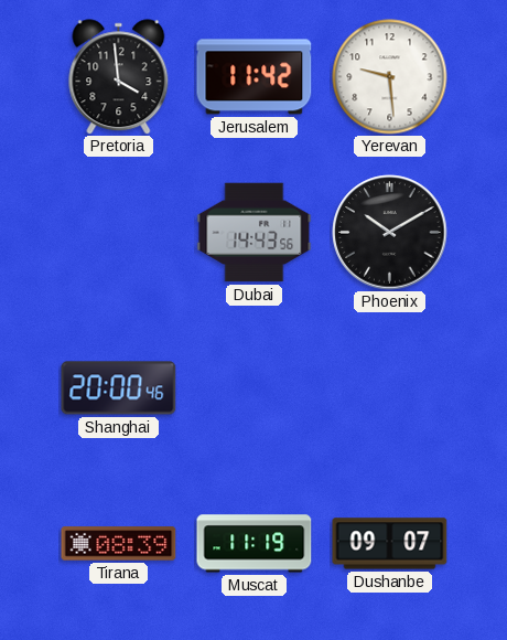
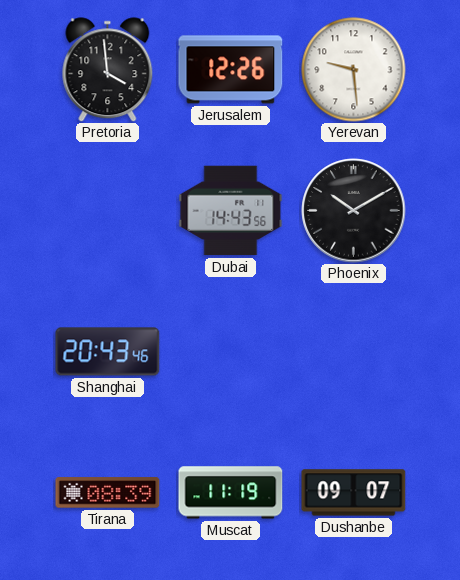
Jerusalem: 11:42 -> 12:26 (231, 70)
Shanghai: 20:00 -> 20:43 (108, 352)
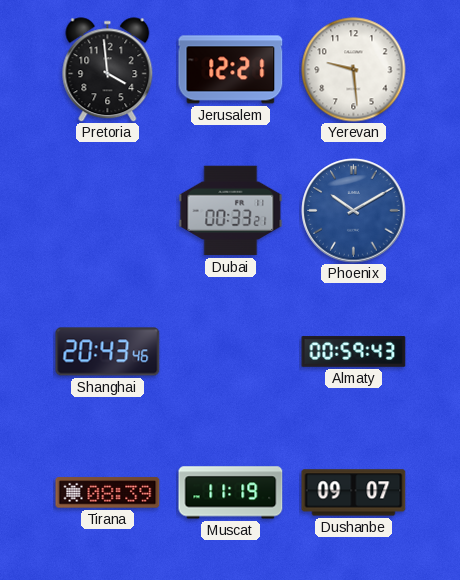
Jerusalem: 12:26 -> 12:21 (231, 70)
Dubai: 14:43 -> 00:33 (231, 211)
Phoenix dial: black -> blue (354, 211)
Almaty: none -> 00:59 (354, 352)
